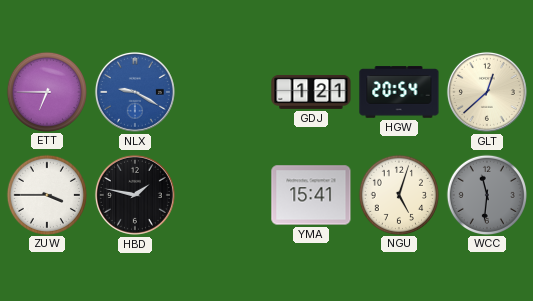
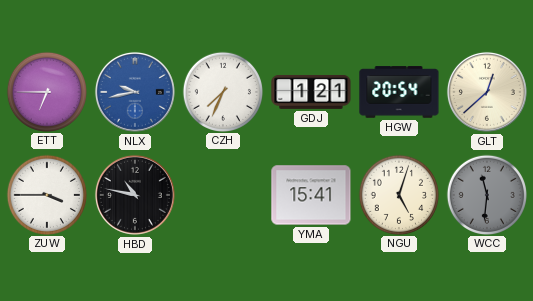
NLX: 9:20 -> 9:43 (135, 92)
CZH: none -> 7:34 (222, 91)
HBD: 1:47 -> 10:47 (135, 195)
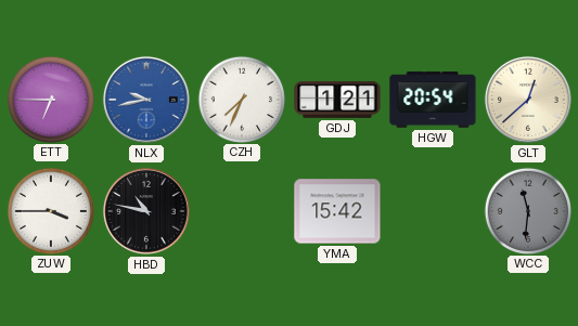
YMA: 15:41 -> 15:42 (337, 211)
NGU: 5:03 -> none (398, 194)
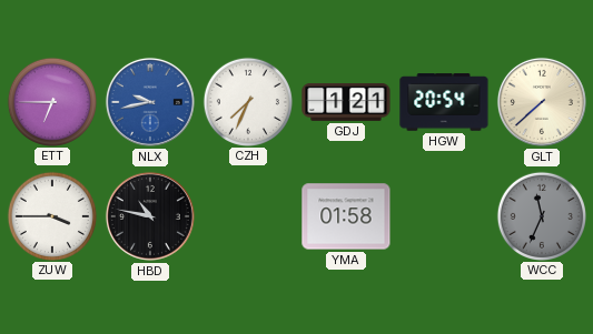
GLT: 12:38 -> 7:38 (542, 102)
YMA: 15:42 -> 01:58 (346, 216)
WCC: 11:31 -> 11:34 (541, 215)
